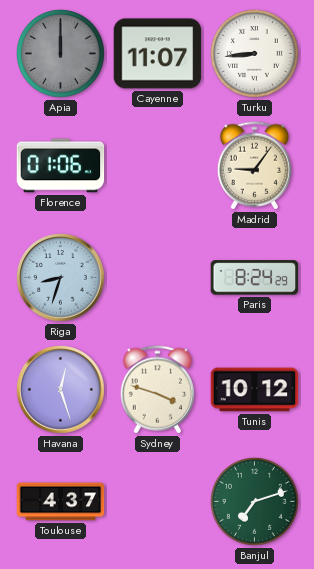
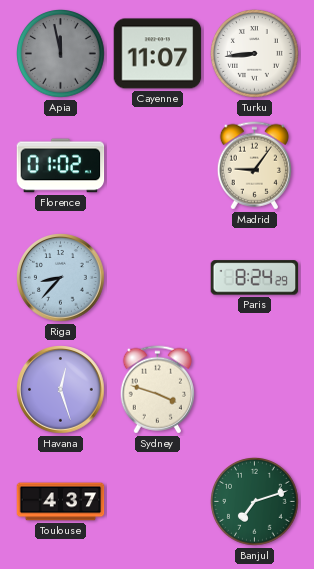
Apia: 12:00 -> 11:58 (61, 54)
Florence: 01:06 -> 01:02 (61, 166)
Riga: 8:33 -> 8:37 (61, 278)
Tunis: 10:12 -> none (255, 390)
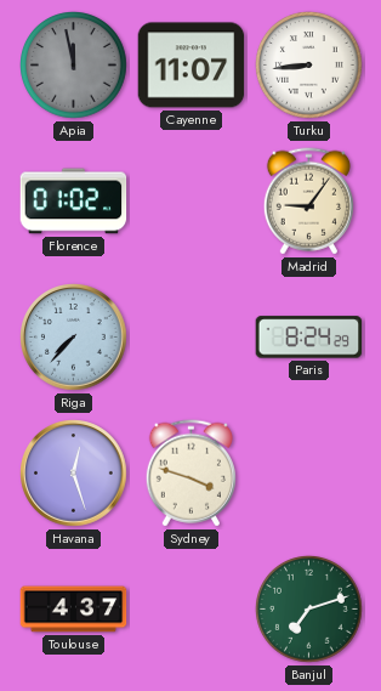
Riga: 8:37 -> 7:37 (74, 338)
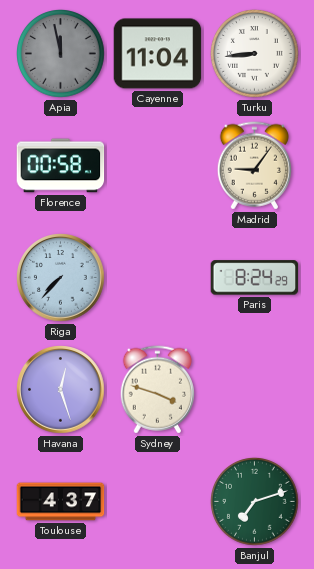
Cayenne: 11:07 -> 11:04 (158, 54)
Florence: 01:02 -> 00:58 (61, 166)
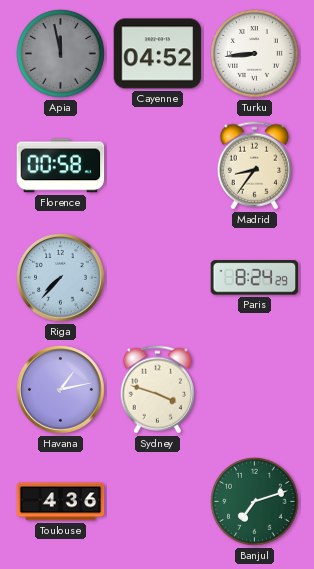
Cayenne: 11:04 -> 04:52 (158, 54)
Madrid: 9:06 -> 8:36 (254, 166)
Havana: 12:27 -> 1:13 (61, 390)
Toulouse: 4:37 -> 4:36 (61, 502)
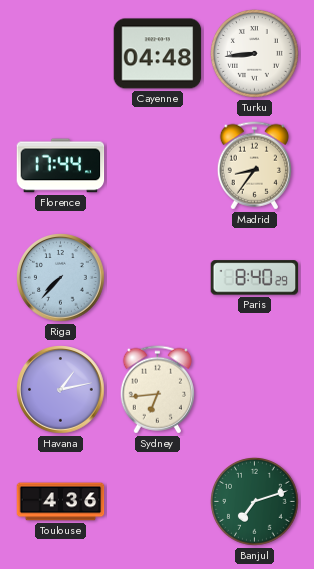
Apia: 11:58 -> none (61, 54)
Cayenne: 04:52 -> 04:48 (158, 54)
Florence: 00:58 -> 17:44 (61, 166)
Paris: 8:24 -> 8:40 (255, 278)
Sydney: 3:48 -> 6:44 (157, 390)
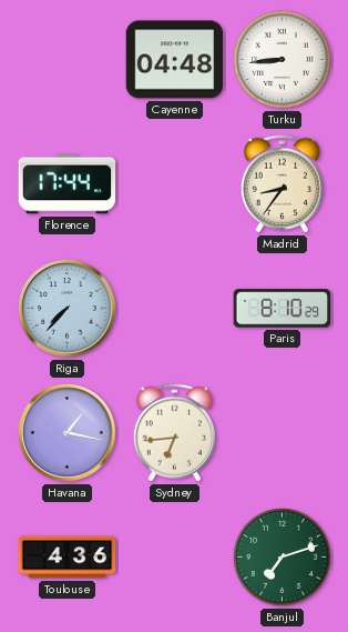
Paris: 8:40 -> 8:10 (283, 309)
Havana: 1:13 -> 1:17 (68, 433)
